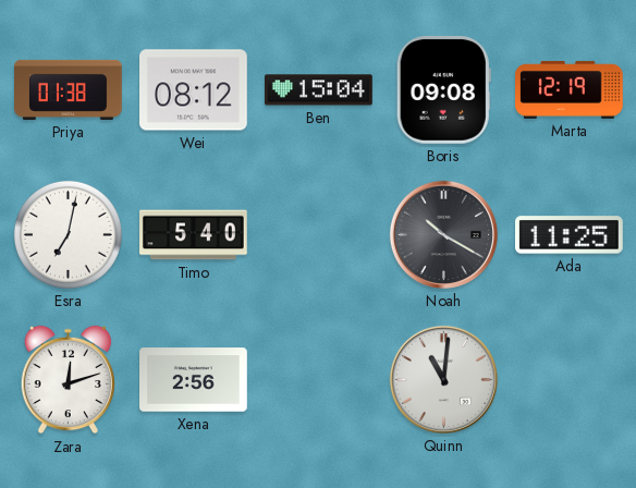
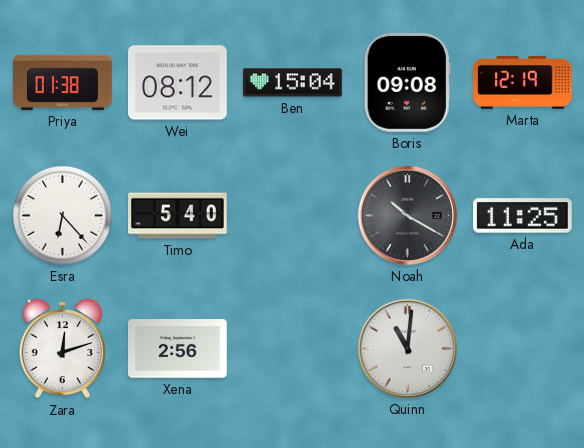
Esra: 7:02 -> 6:23 (62, 215)
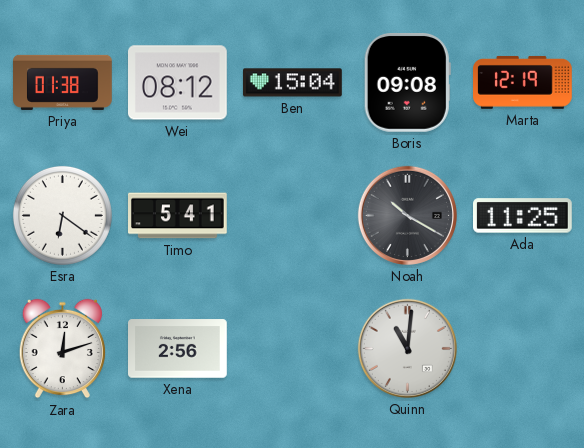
Esra: 6:23 -> 6:21 (62, 215)
Timo: 5:40 -> 5:41 (178, 216)
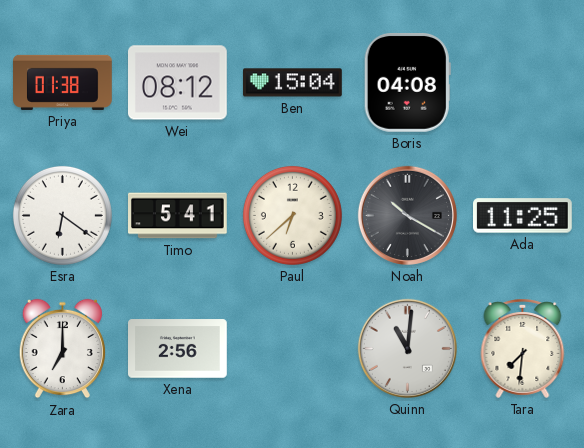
Boris: 09:08 -> 04:08 (407, 83)
Marta: 12:19 -> none (523, 82)
Paul: none -> 6:38 (292, 215)
Zara: 12:12 -> 7:00 (62, 349)
Tara: none -> 7:31 (523, 349)
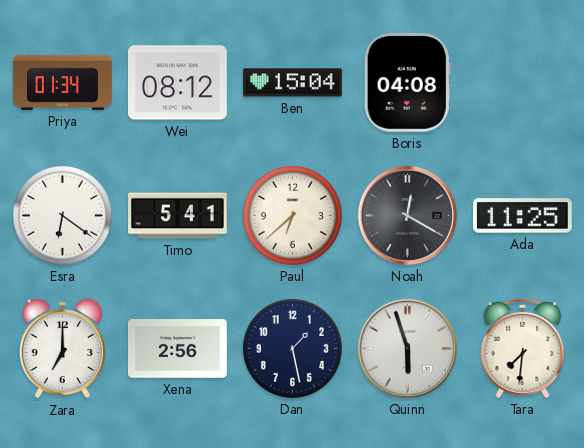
Priya: 01:38 -> 01:34 (63, 82)
Noah: 10:20 -> 12:20 (407, 215)
Dan: none -> 1:28 (292, 348)
Quinn: 11:01 -> 5:57 (407, 348)
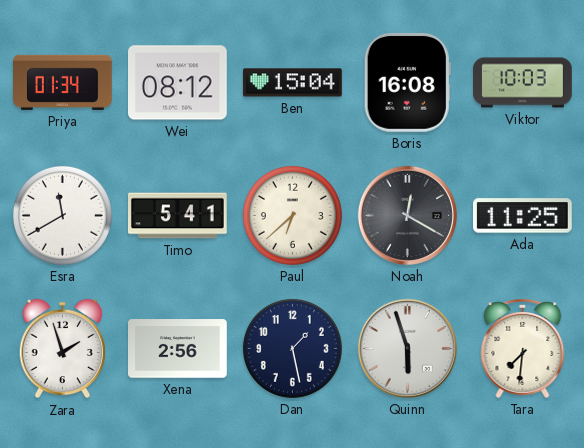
Boris: 04:08 -> 16:08 (407, 83)
Viktor: none -> 10:03 (523, 83)
Esra: 6:21 -> 11:40 (62, 215)
Zara: 7:00 -> 1:57 (62, 349)
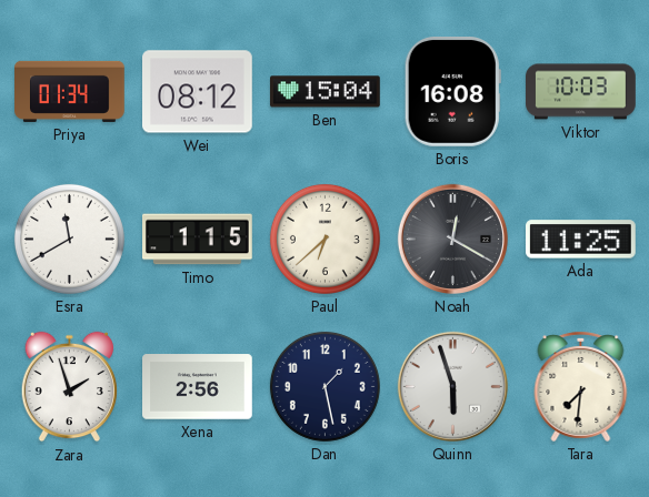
Timo: 5:41 -> 1:15 (198, 240)
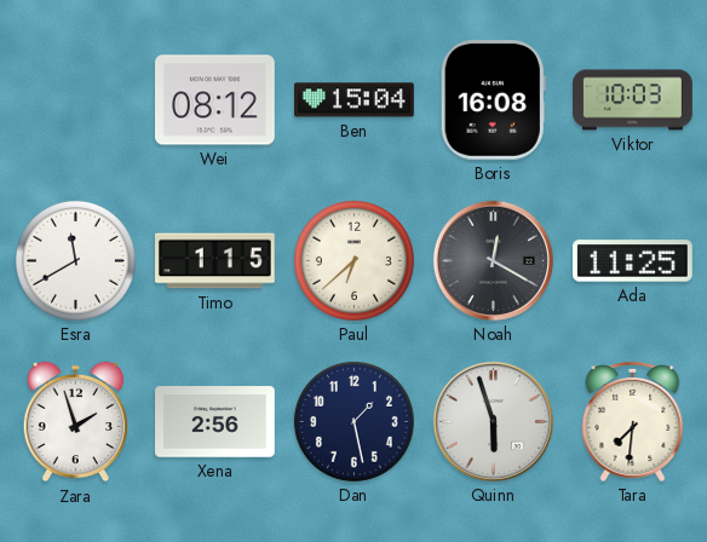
Priya: 01:34 -> none (70, 91)
